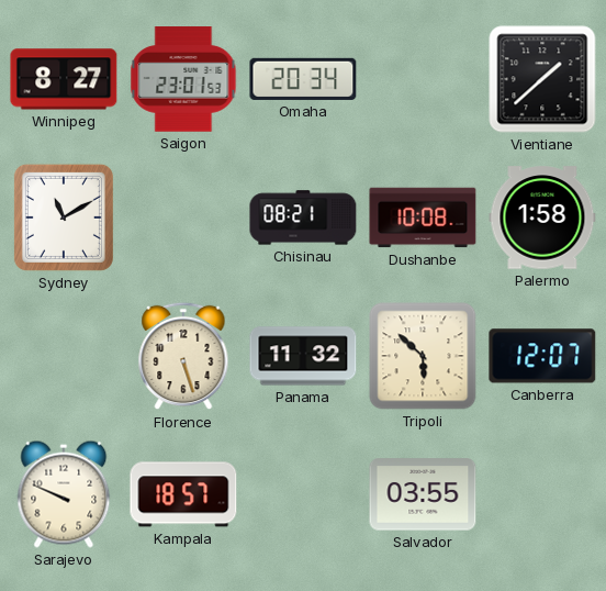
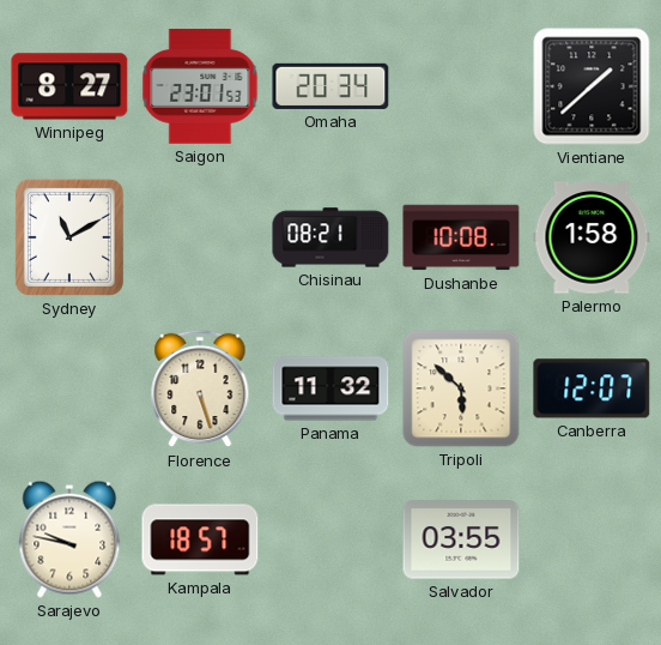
Sarajevo: 9:49 -> 9:47 (69, 539)
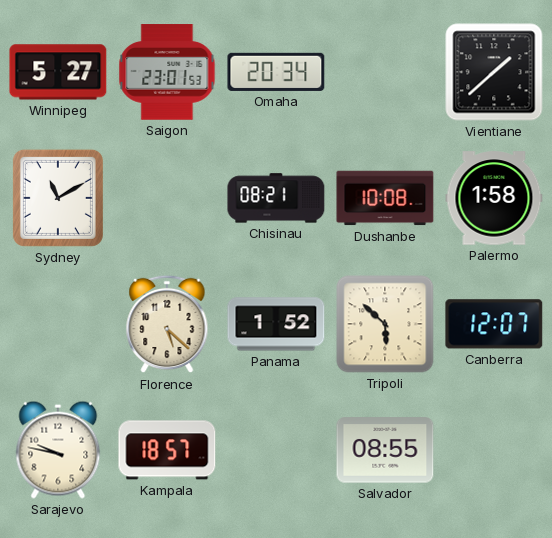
Winnipeg: 8:27 -> 5:27 (58, 72)
Florence: 5:27 -> 5:22 (167, 324)
Panama: 11:32 -> 1:52 (276, 324)
Salvador: 03:55 -> 08:55 (385, 450)
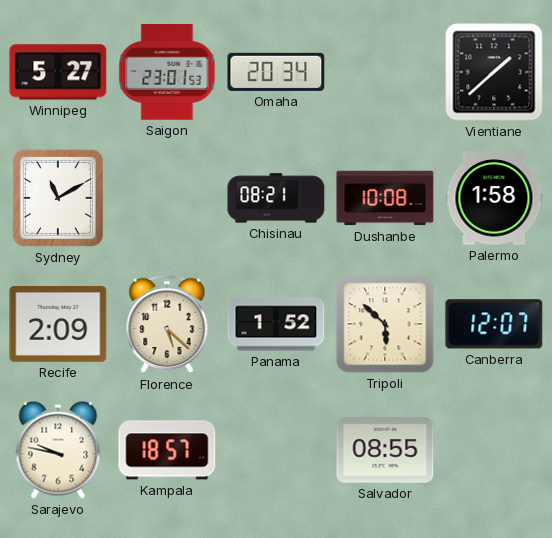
Recife: none -> 2:09 (58, 324)
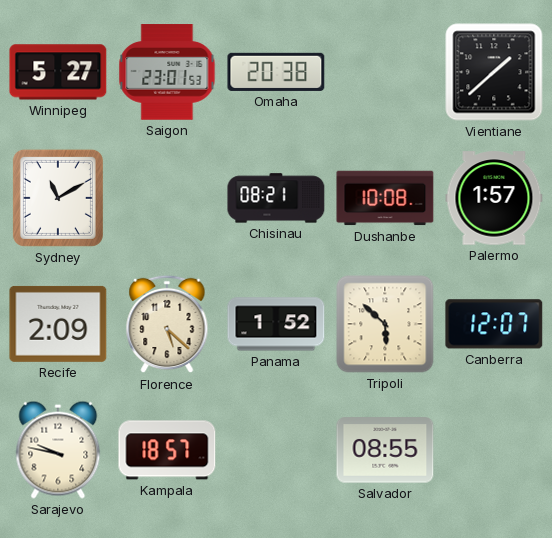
Omaha: 20:34 -> 20:38 (276, 72)
Palermo: 1:58 -> 1:57 (494, 198)
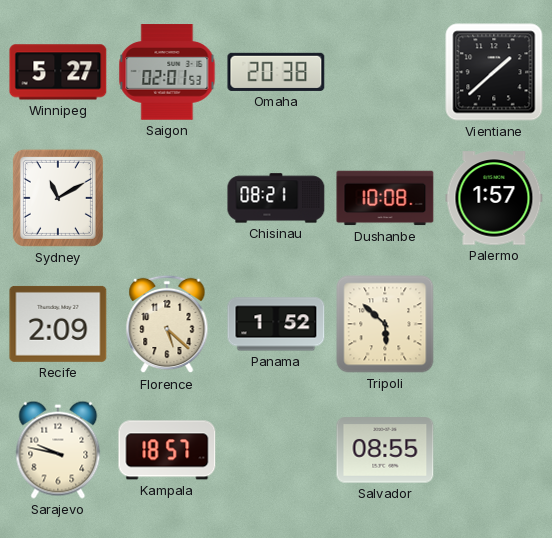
Saigon: 23:01 -> 02:01 (167, 72)
Canberra: 12:07 -> none (494, 324)
